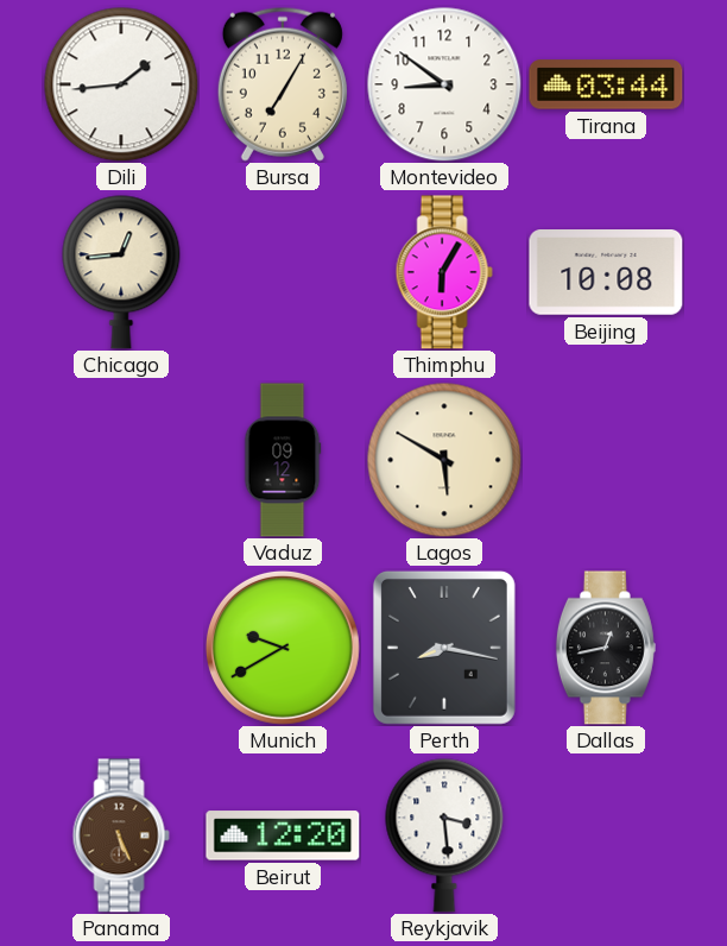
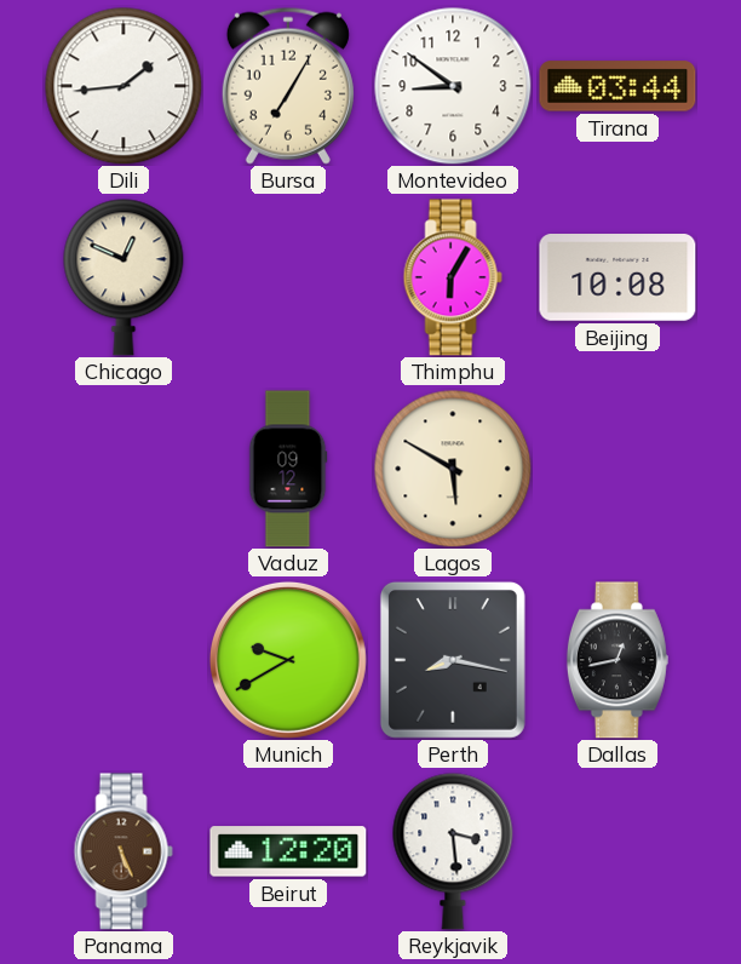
Chicago: 12:44 -> 12:49 (123, 277)
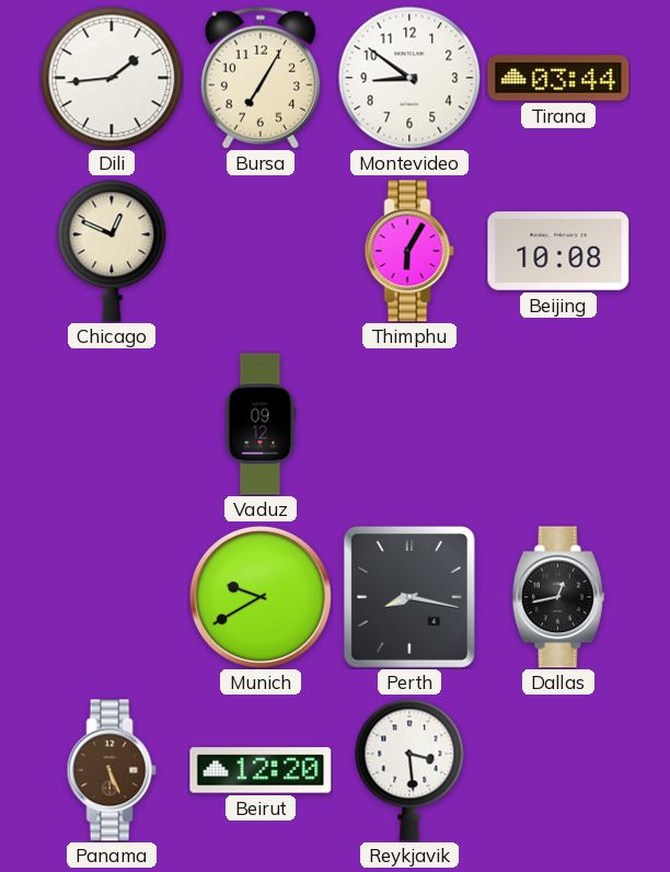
Lagos: 5:50 -> none (453, 469)
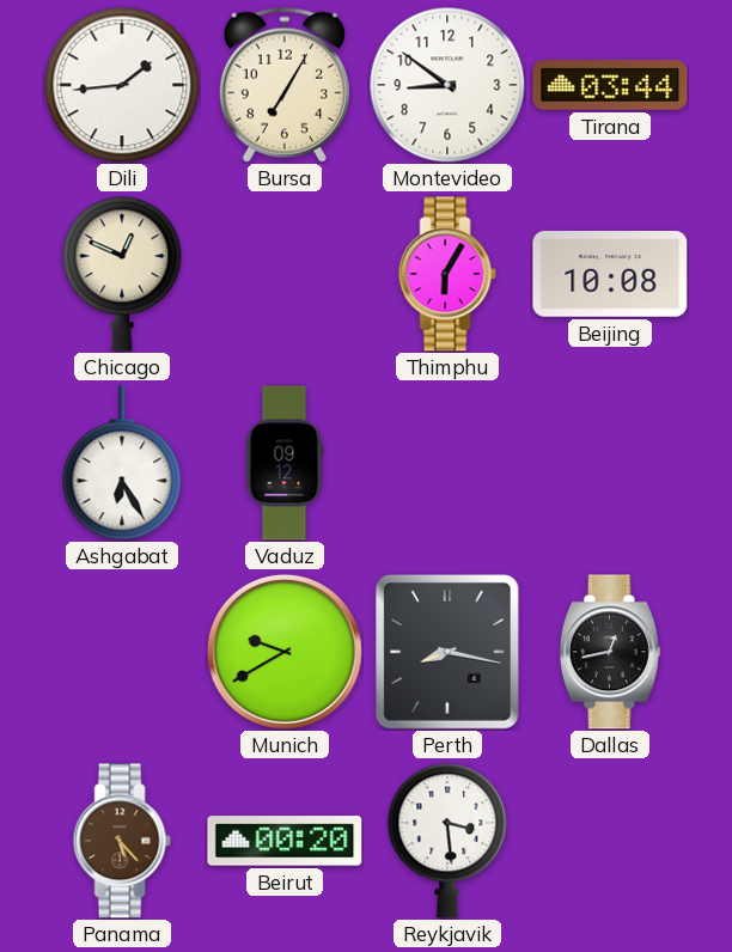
Ashgabat: none -> 6:25 (122, 463)
Panama: 5:26 -> 5:23 (122, 841)
Beirut: 12:20 -> 00:20 (285, 841)
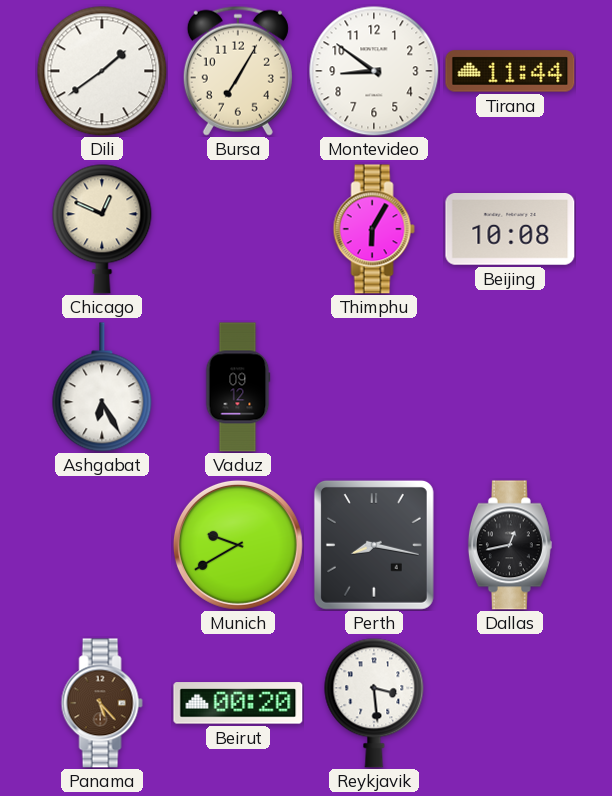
Dili: 1:44 -> 1:39 (102, 71)
Tirana: 03:44 -> 11:44 (510, 71)
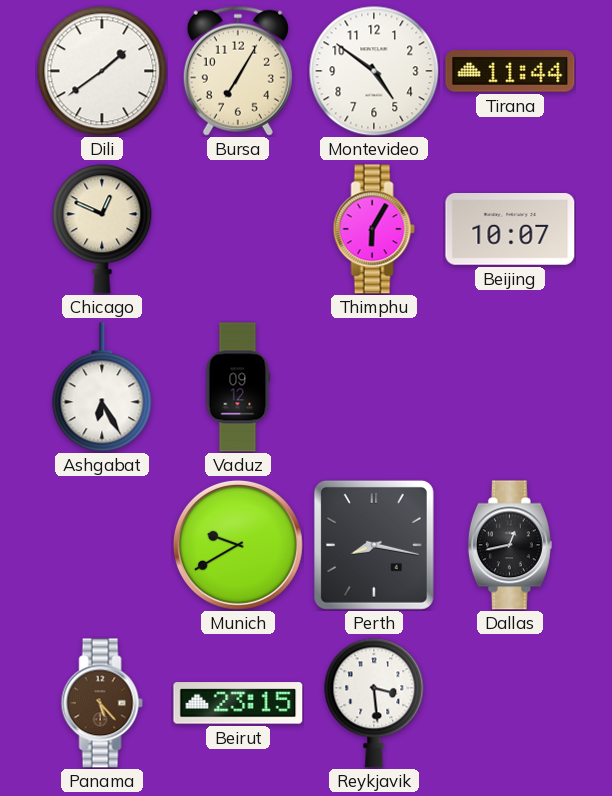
Montevideo: 8:51 -> 4:51 (374, 71)
Beijing: 10:08 -> 10:07 (510, 230)
Beirut: 00:20 -> 23:15 (238, 703)
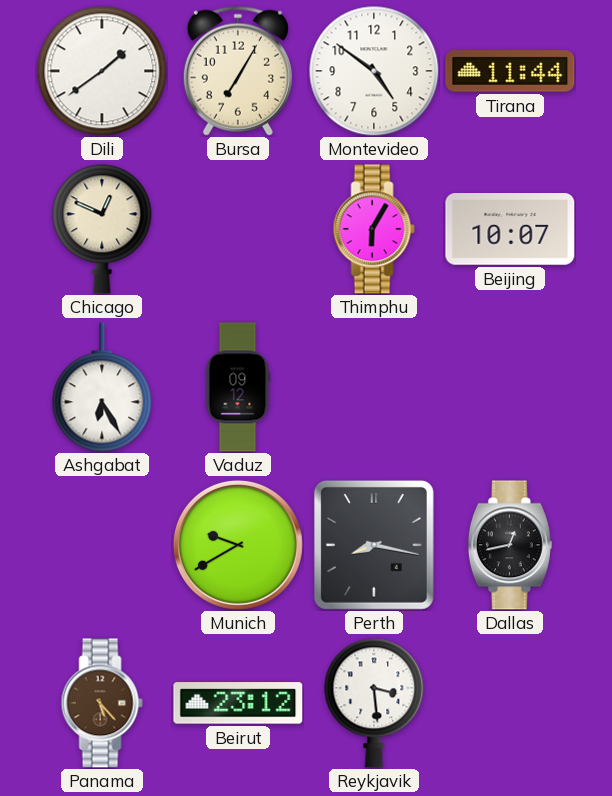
Beirut: 23:15 -> 23:12 (238, 703)
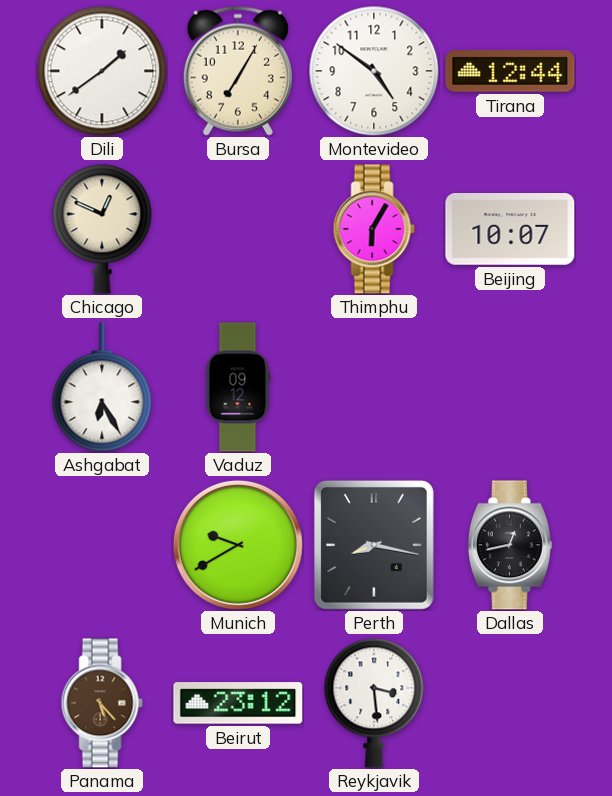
Tirana: 11:44 -> 12:44 (510, 71)
